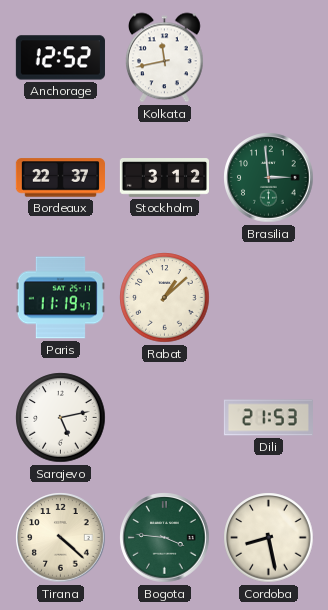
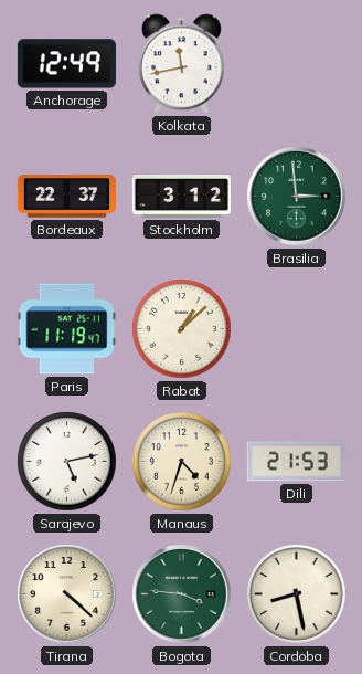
Anchorage: 12:52 -> 12:49 (66, 64)
Manaus: none -> 4:33 (182, 462)
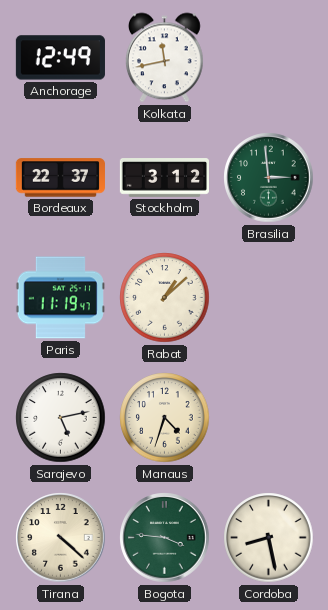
Dili: 21:53 -> none (296, 462)
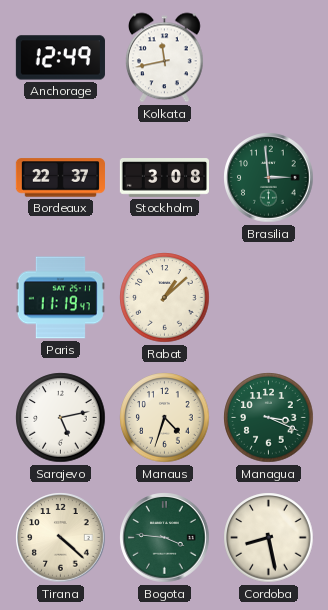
Stockholm: 3:12 -> 3:08 (164, 178)
Managua: none -> 3:19 (269, 418)
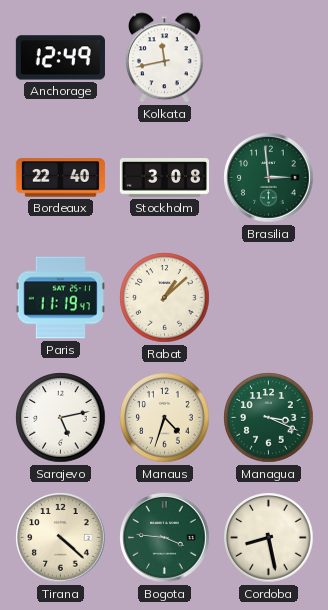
Bordeaux: 22:37 -> 22:40 (60, 178)
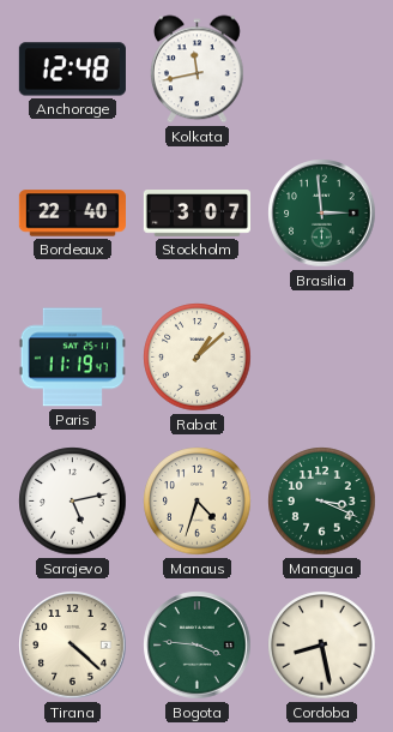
Anchorage: 12:49 -> 12:48 (72, 70)
Stockholm: 3:08 -> 3:07 (196, 214)
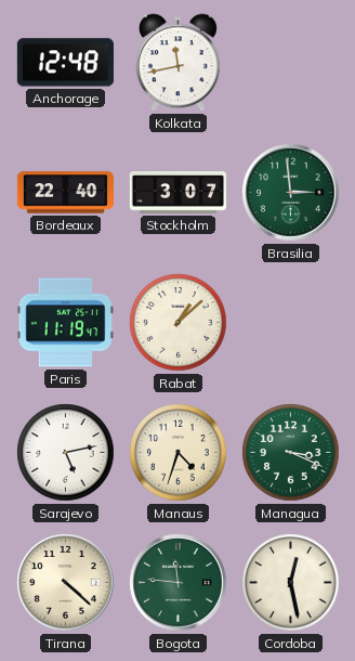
Bogota: 3:46 -> 11:46 (179, 583)
Cordoba: 8:28 -> 12:28 (291, 583)
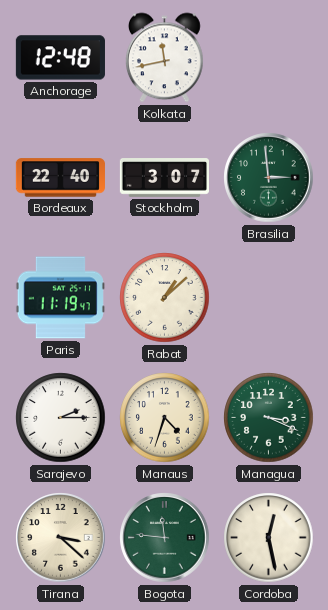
Sarajevo: 5:13 -> 2:15 (61, 418)
Tirana: 4:22 -> 3:22 (61, 538)
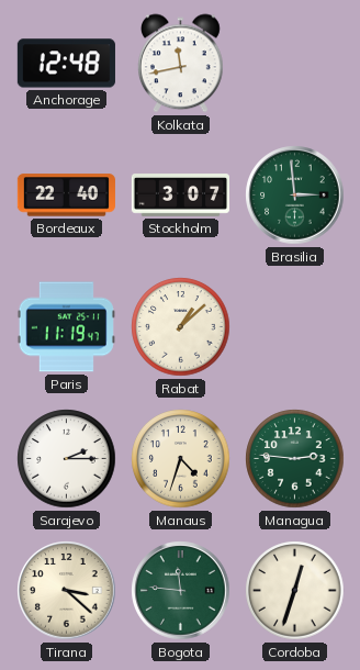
Managua: 3:19 -> 2:46 (295, 459)
Cordoba: 12:28 -> 12:33 (295, 591)
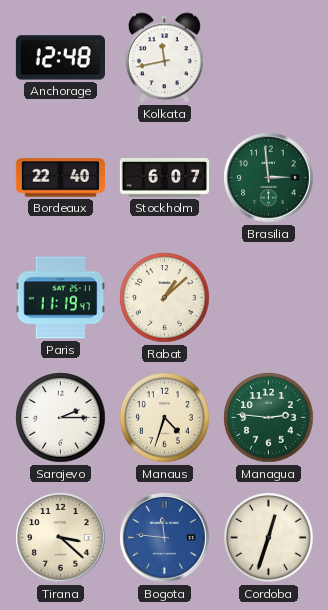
Stockholm: 3:07 -> 6:07 (164, 178)
Bogota dial: green -> blue (165, 538)
